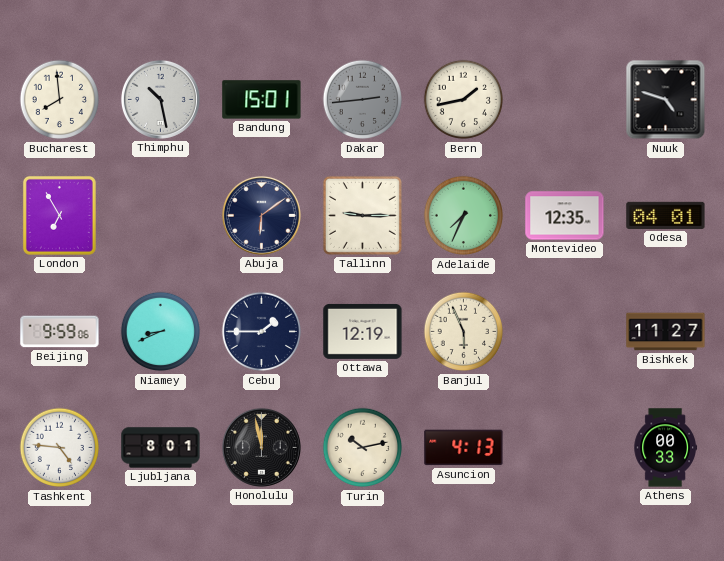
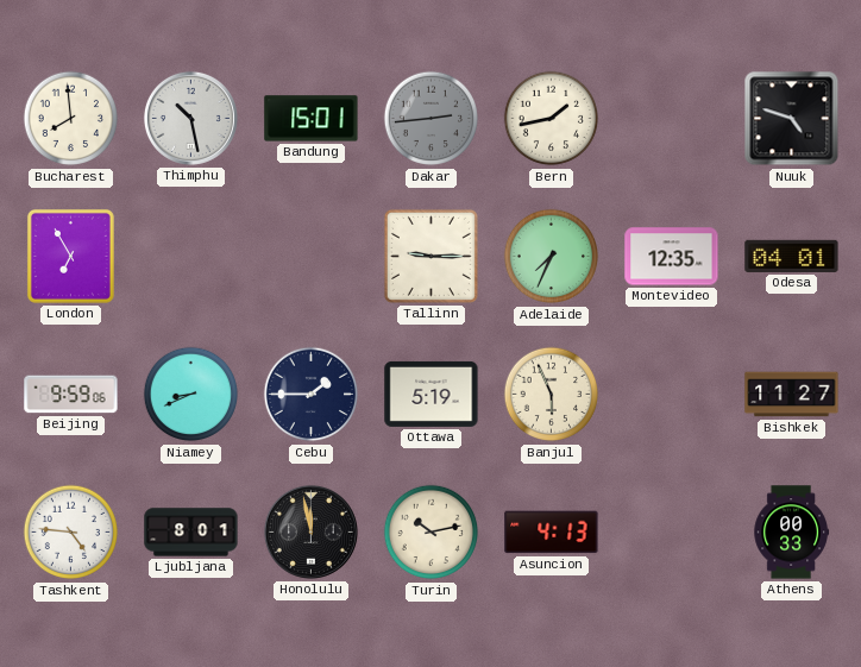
Abuja: 6:09 -> none (261, 215)
Ottawa: 12:19 -> 5:19 (432, 394)
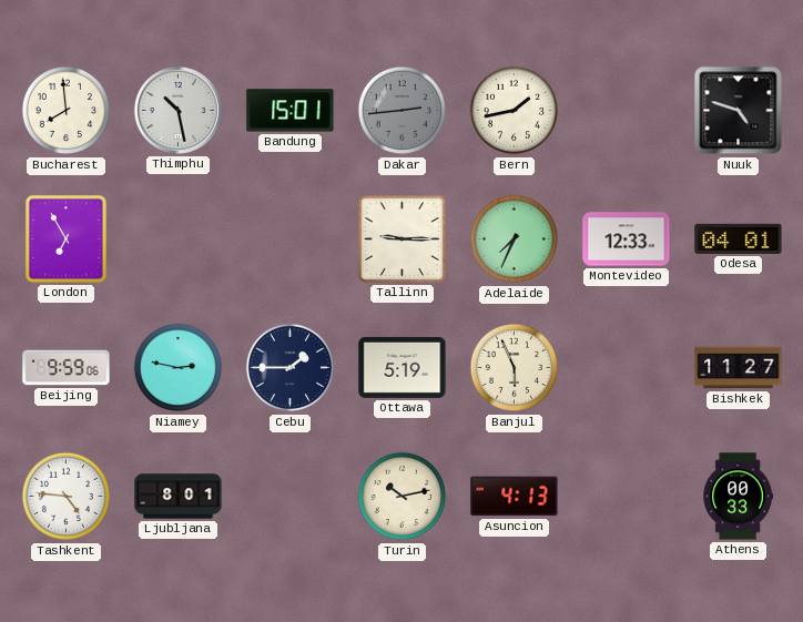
Montevideo: 12:35 -> 12:33 (627, 239)
Niamey: 8:41 -> 2:47 (179, 368)
Honolulu: 11:58 -> none (310, 531)
